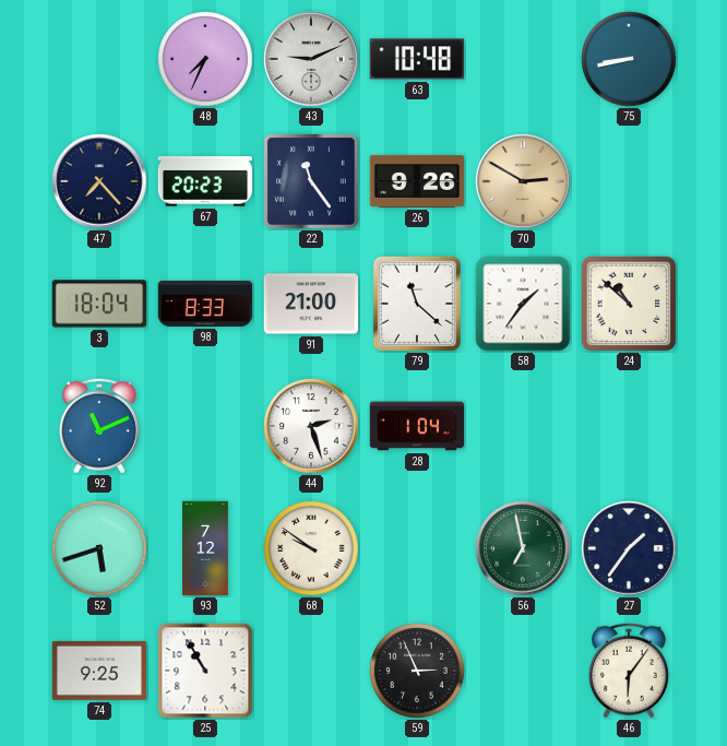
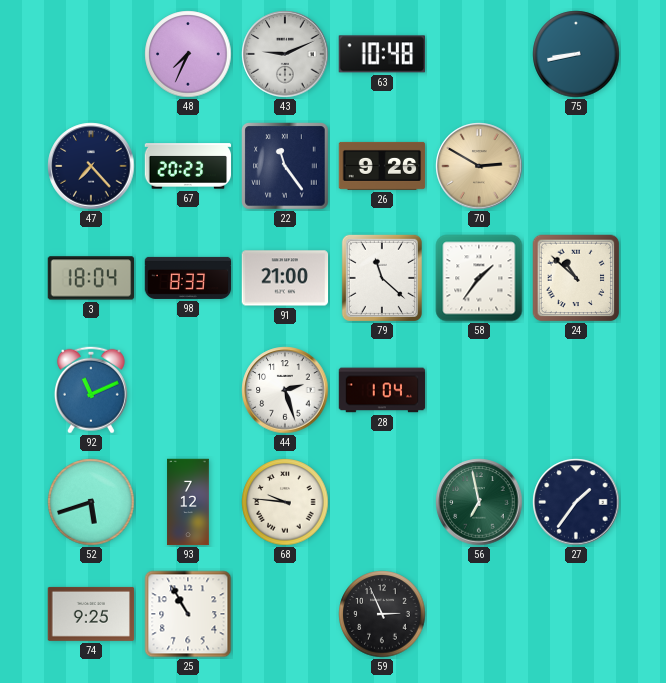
68: 9:51 -> 9:46 (285, 502)
46: 6:06 -> none (629, 671)
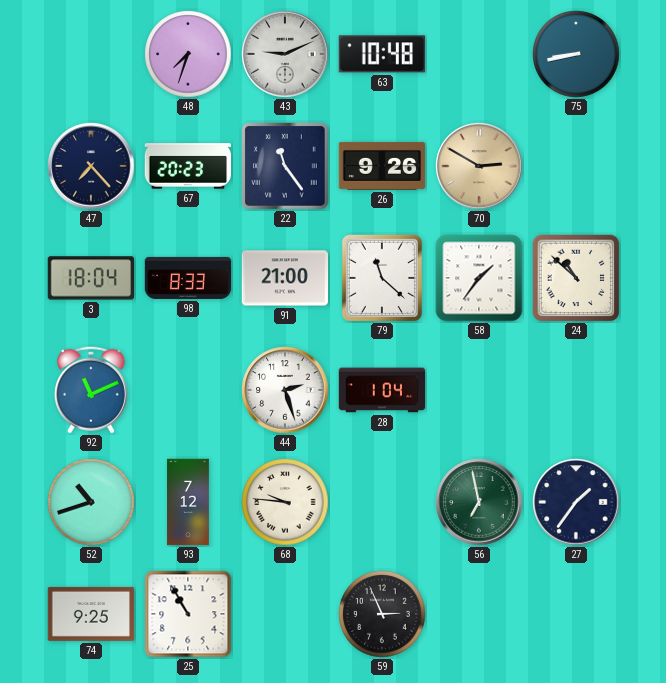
48: 7:34 -> 7:33 (188, 54)
52: 5:42 -> 10:42 (91, 502)
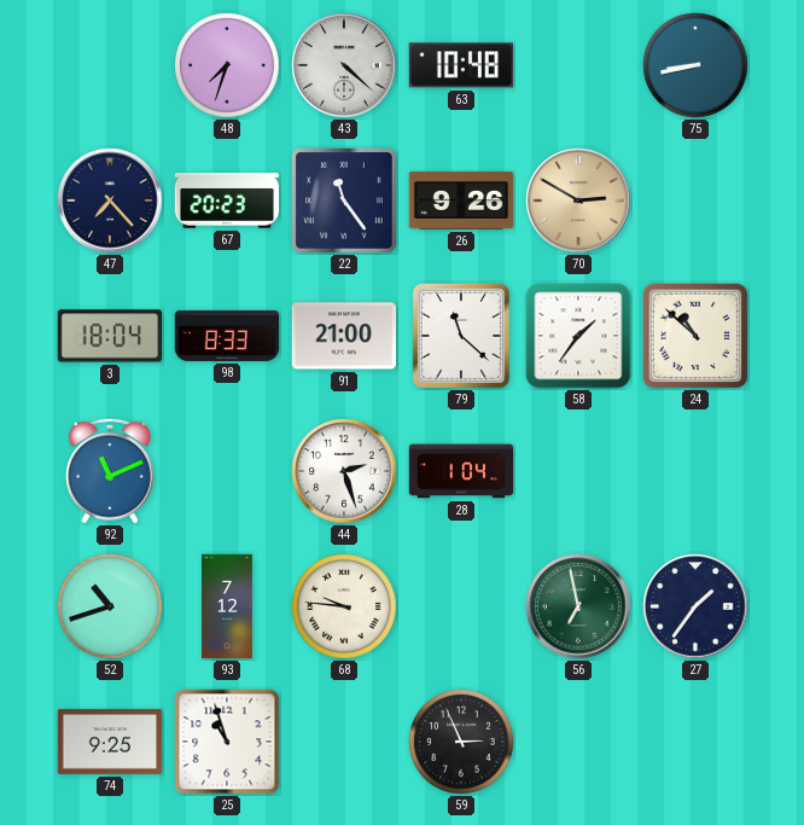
43: 9:11 -> 4:22 (344, 65)
25: 10:55 -> 10:57 (227, 742)
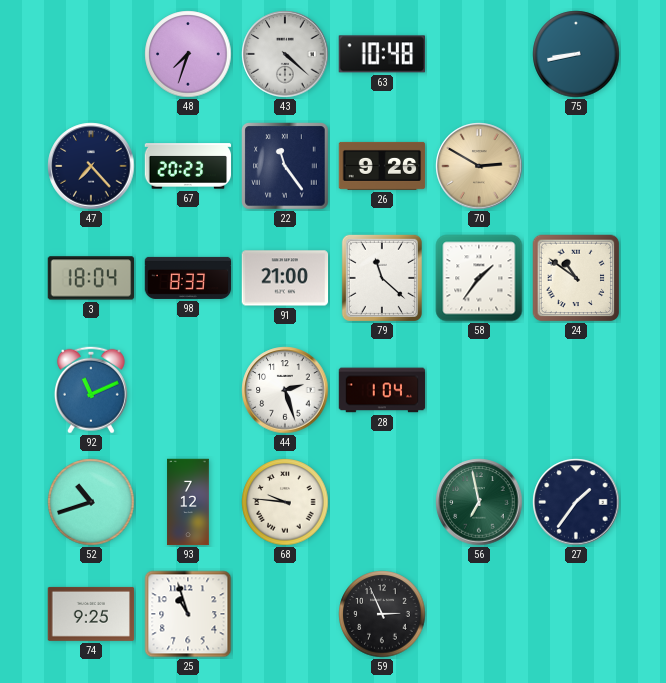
24: 10:52 -> 10:51 (576, 278)
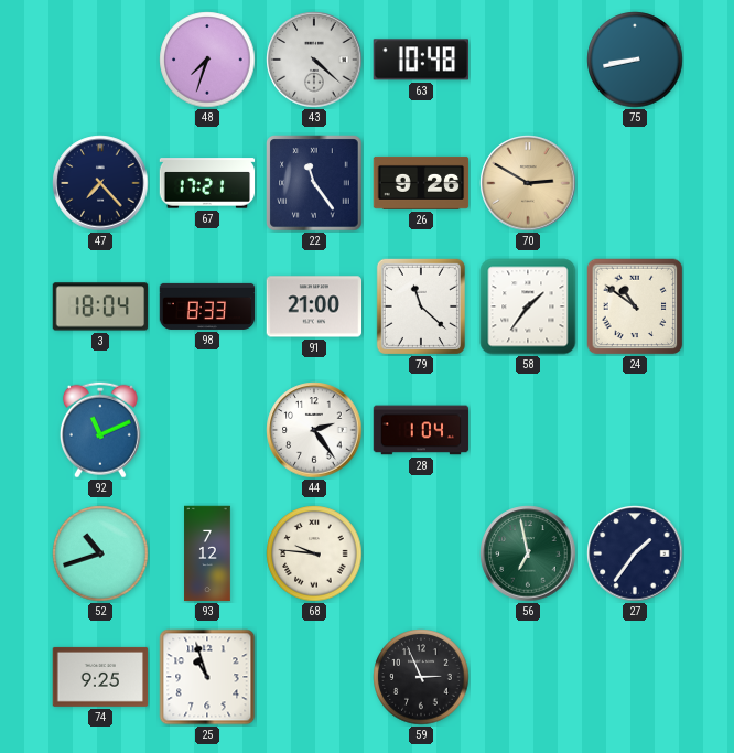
67: 20:23 -> 17:21 (207, 183)
44: 2:27 -> 2:24 (314, 430)
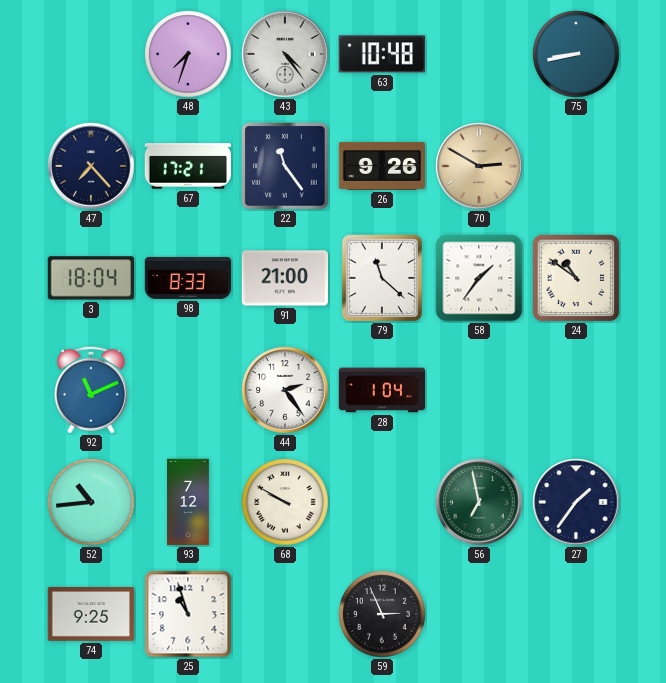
43: 4:22 -> 4:24 (285, 54)
52: 10:42 -> 10:44 (91, 502)
68: 9:46 -> 9:50 (285, 502)
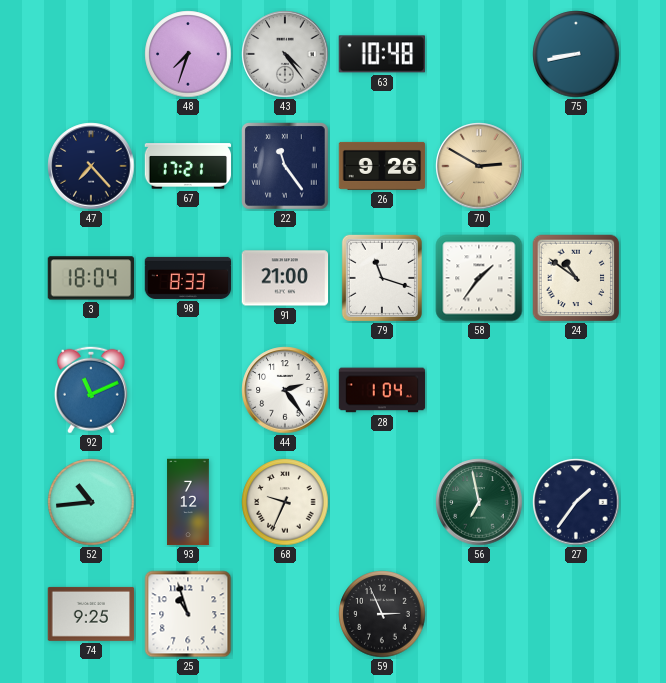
79: 11:22 -> 11:18 (382, 278)
68: 9:50 -> 9:34 (285, 502)
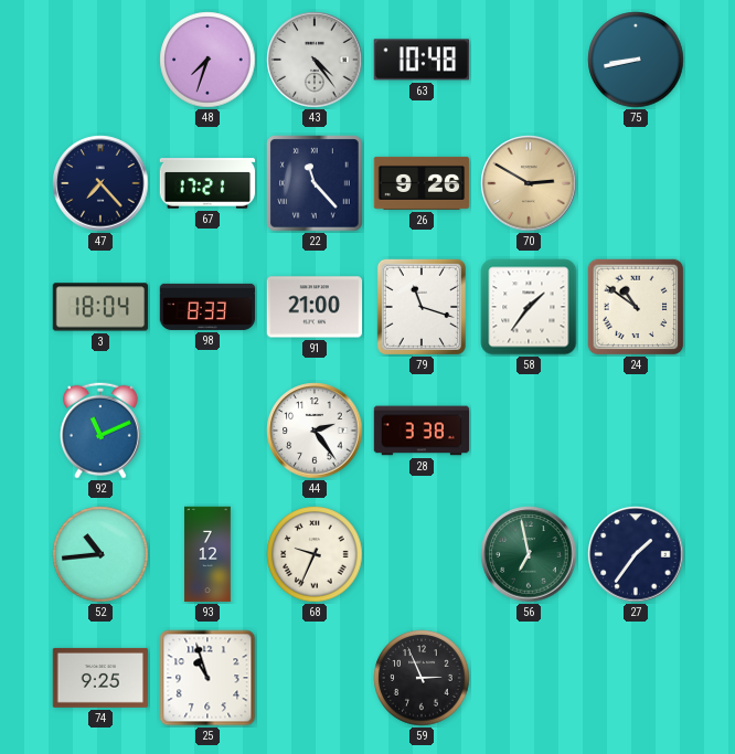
22: 11:24 -> 11:23 (315, 183)
28: 1:04 -> 3:38 (422, 431)
